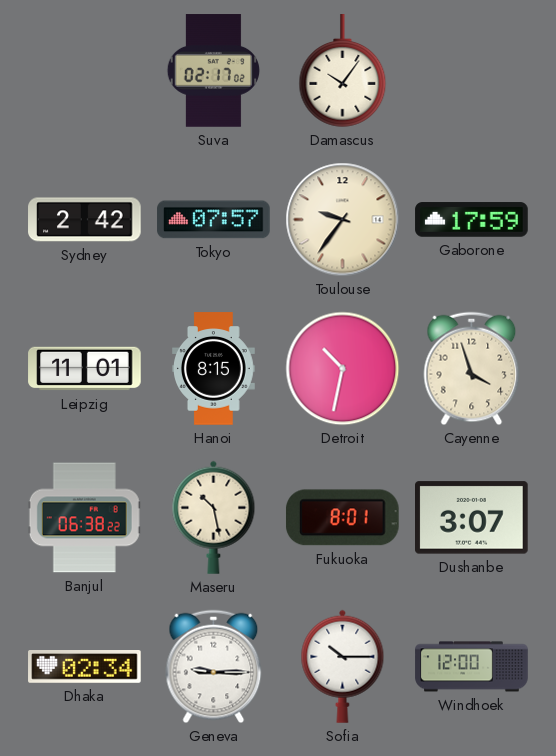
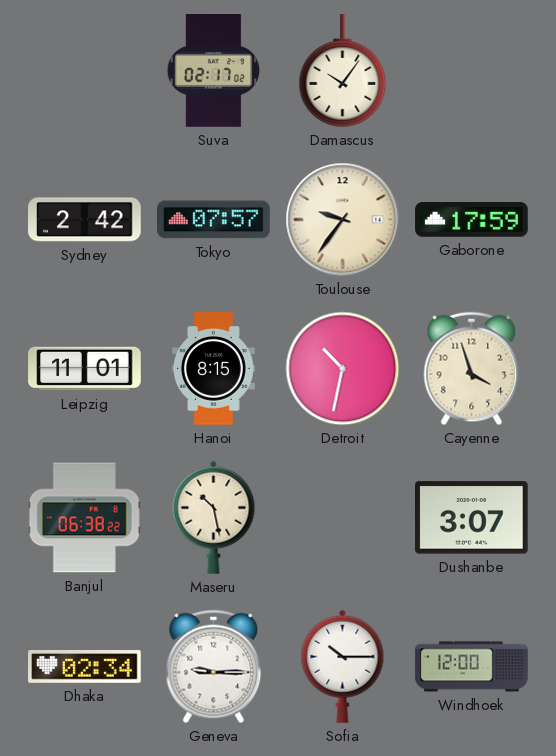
Fukuoka: 8:01 -> none (342, 518)
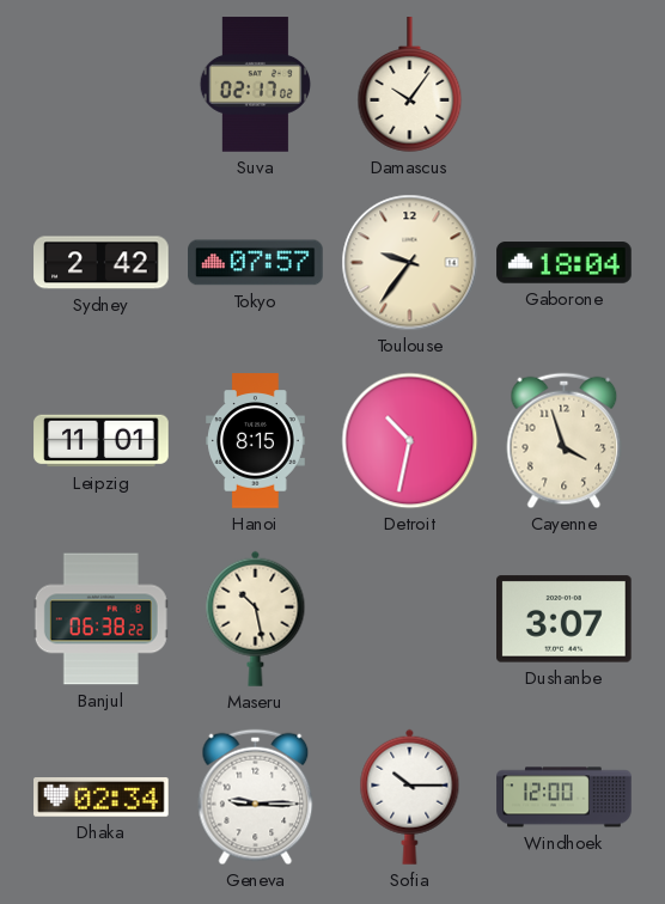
Gaborone: 17:59 -> 18:04 (565, 263)
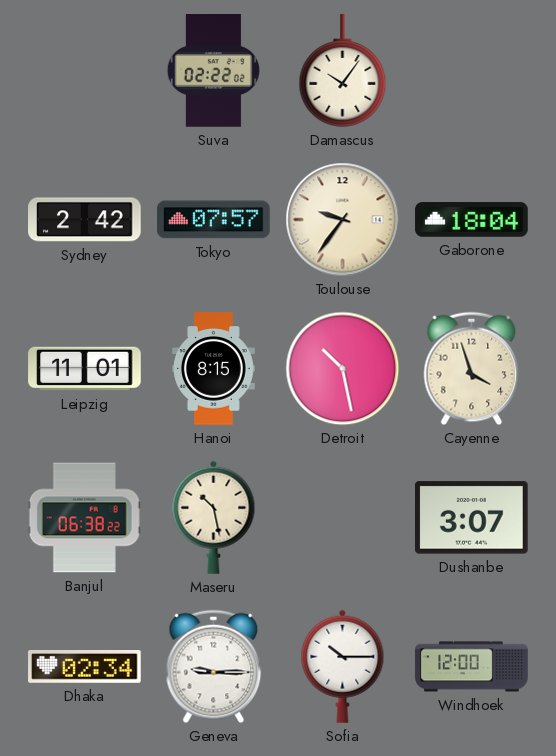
Suva: 02:17 -> 02:22 (213, 71)
Detroit: 10:32 -> 10:28 (343, 369)
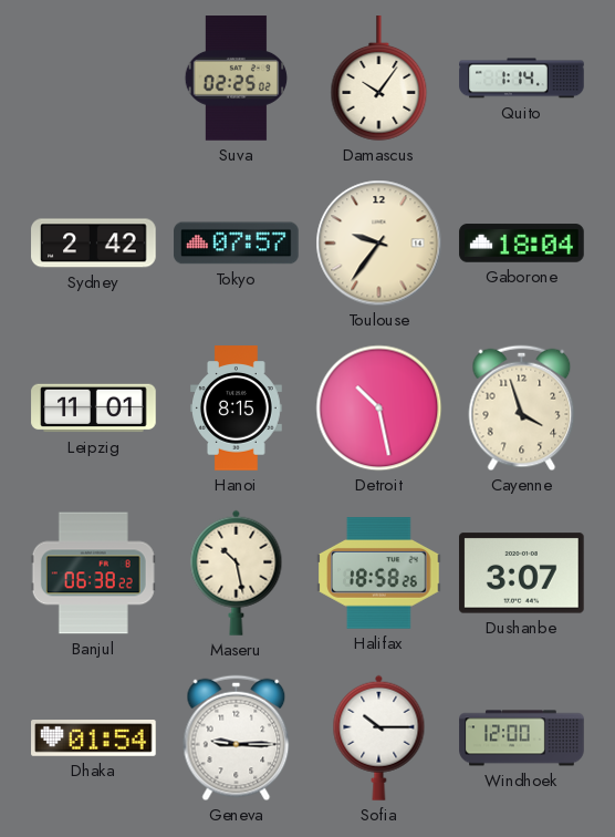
Suva: 02:22 -> 02:25 (236, 79)
Quito: none -> 1:14 (522, 79)
Halifax: none -> 18:58 (379, 573)
Dhaka: 02:34 -> 01:54 (94, 738)
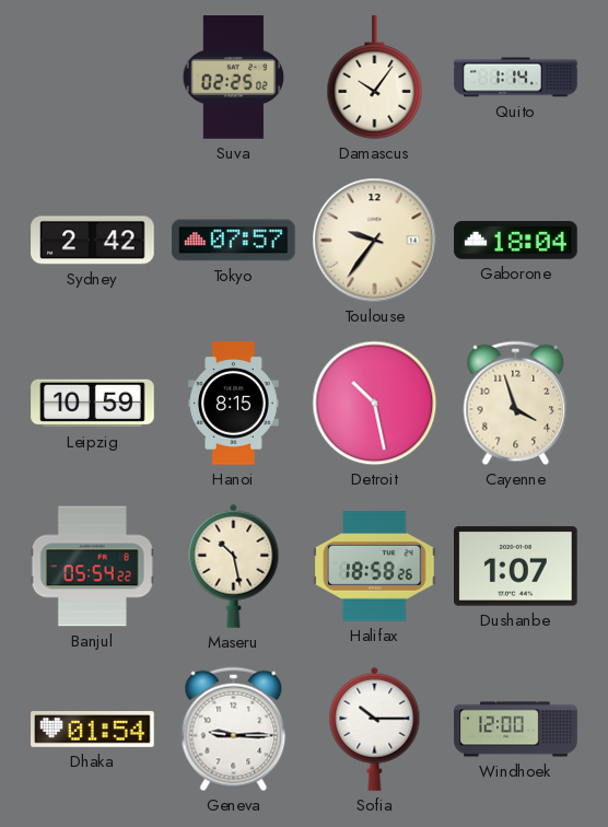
Leipzig: 11:01 -> 10:59 (93, 404)
Banjul: 06:38 -> 05:54 (92, 567)
Dushanbe: 3:07 -> 1:07 (516, 567)
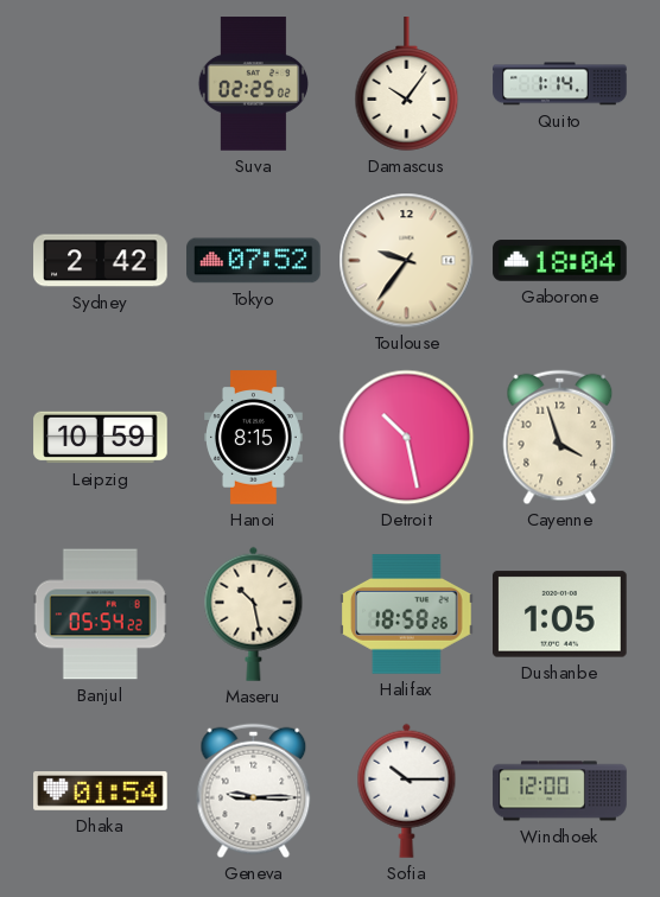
Tokyo: 07:57 -> 07:52 (254, 261)
Dushanbe: 1:07 -> 1:05 (560, 615)
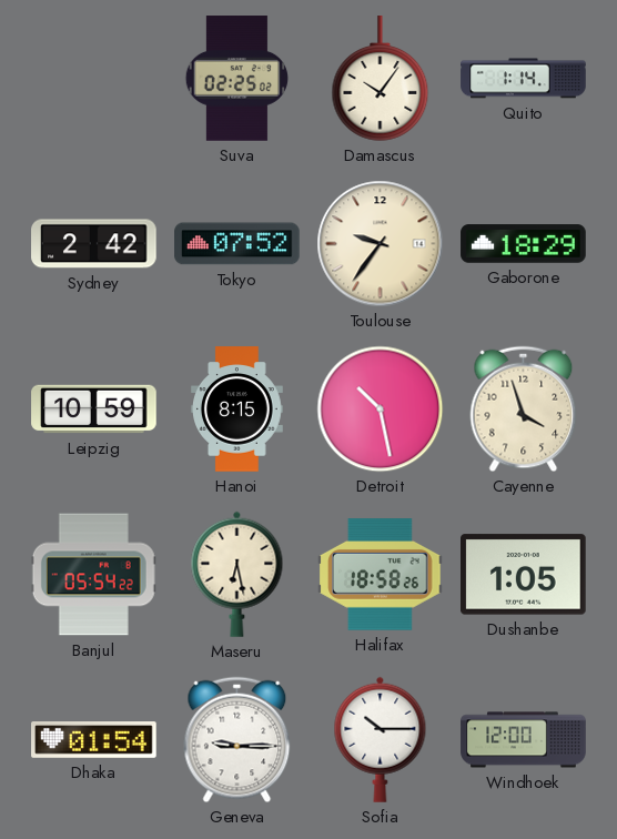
Gaborone: 18:04 -> 18:29 (524, 244)
Maseru: 10:28 -> 6:28 (237, 574)
